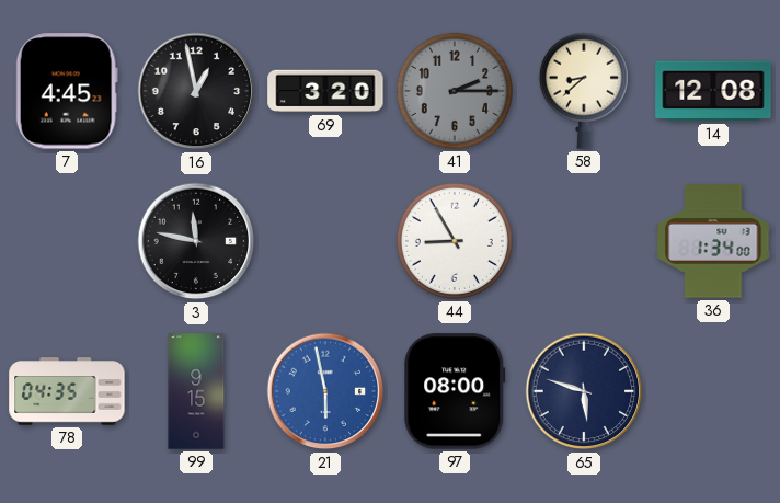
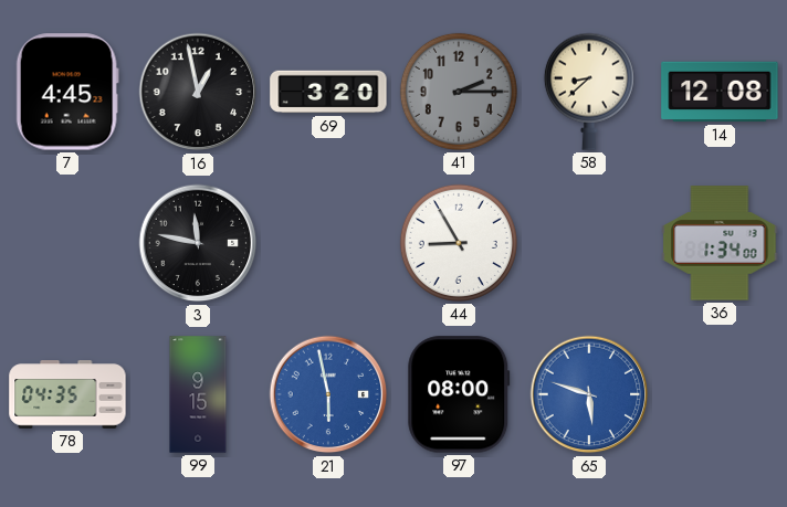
65 dial: navy -> blue (589, 394)
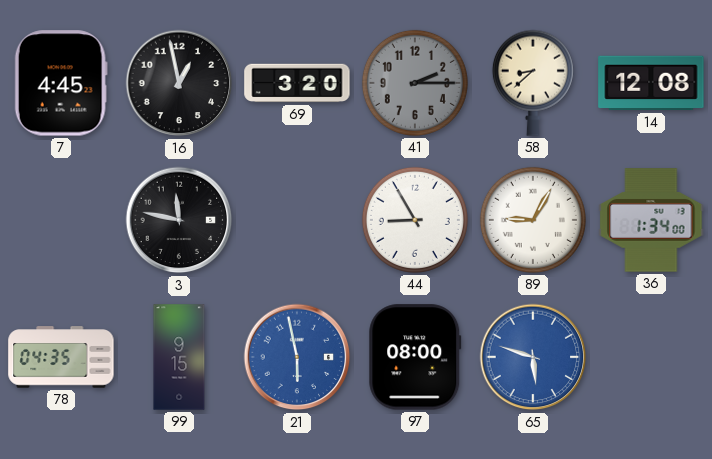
89: none -> 9:05 (533, 220)
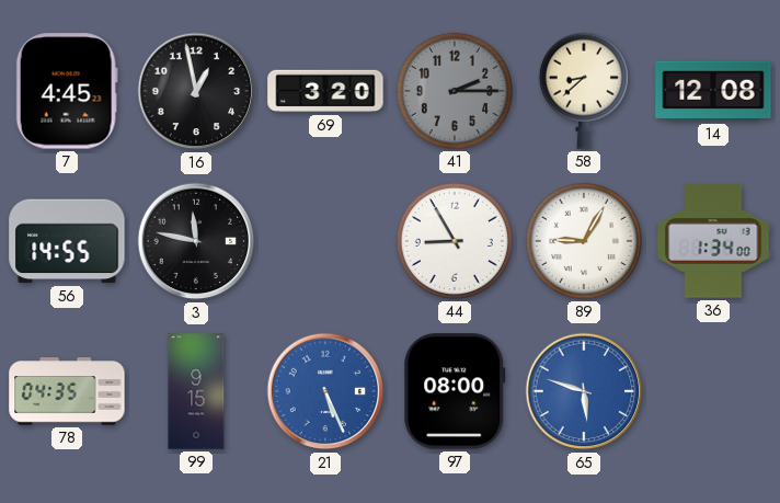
56: none -> 14:55 (67, 241)
21: 5:58 -> 5:26 (325, 391)
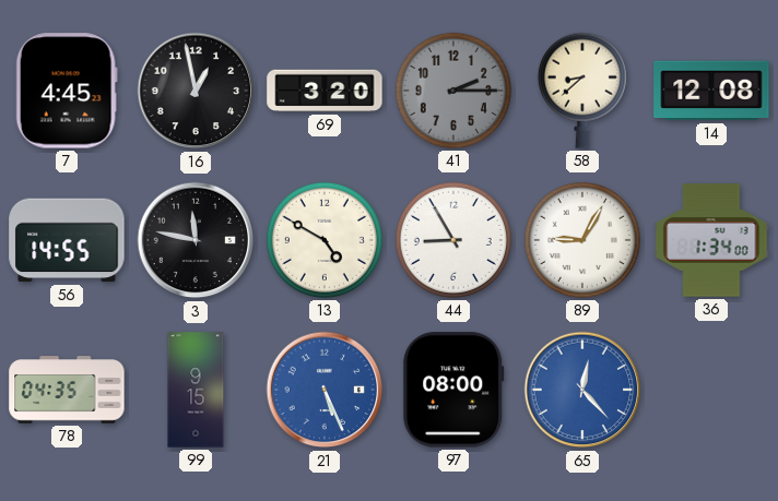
13: none -> 4:50 (325, 240)
65: 5:48 -> 12:23 (582, 390)
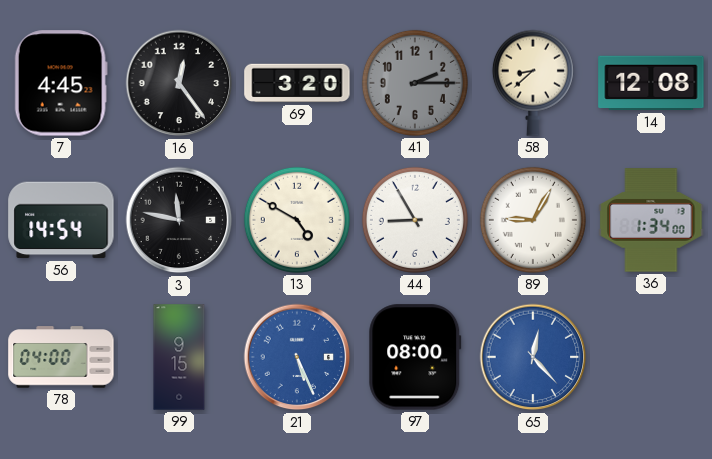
16: 12:58 -> 12:24 (179, 83)
56: 14:55 -> 14:54 (61, 220)
78: 04:35 -> 04:00 (61, 357)
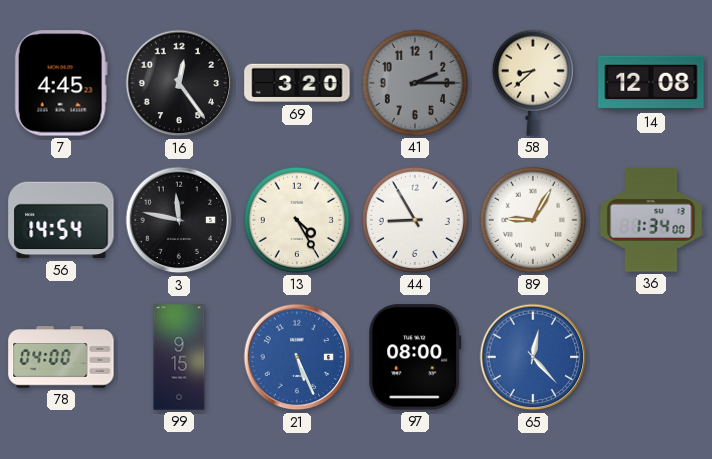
13: 4:50 -> 4:25 (297, 220)
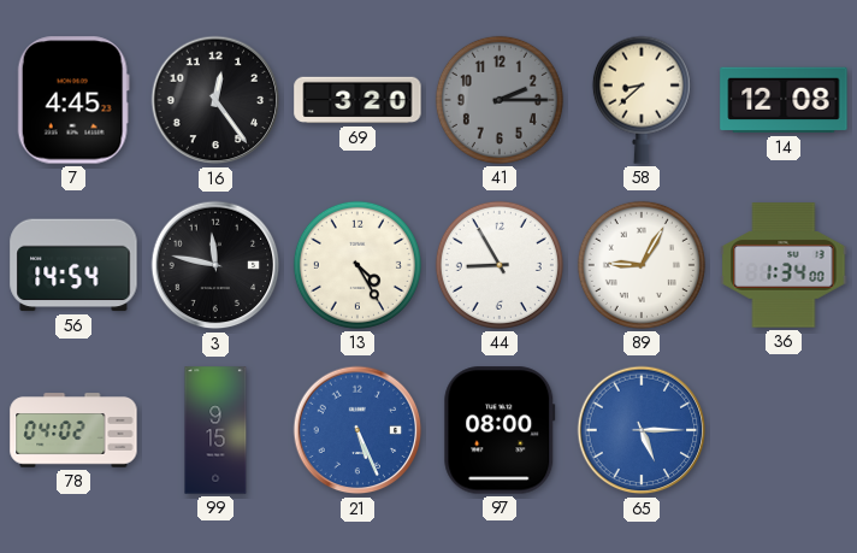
78: 04:00 -> 04:02 (73, 430)
65: 12:23 -> 5:15 (642, 430)
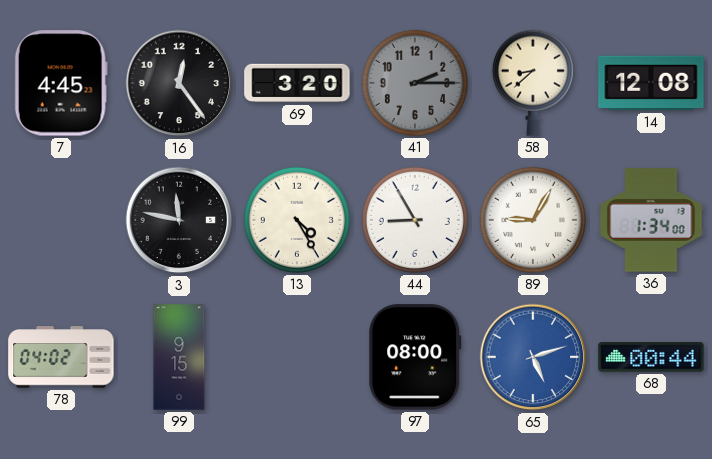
56: 14:54 -> none (73, 265)
21: 5:26 -> none (357, 430)
65: 5:15 -> 5:12 (533, 357)
68: none -> 00:44 (651, 357)
